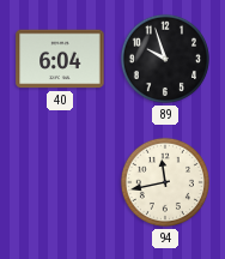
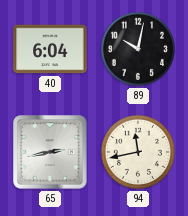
89: 9:57 -> 10:02 (138, 49)
65: none -> 2:43 (50, 152)
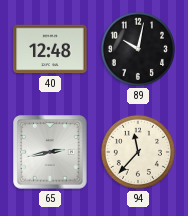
40: 6:04 -> 12:48 (50, 49)
94: 11:43 -> 11:37 (138, 152)
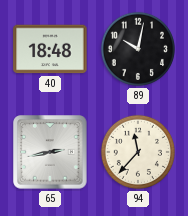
40: 12:48 -> 18:48 (50, 49)
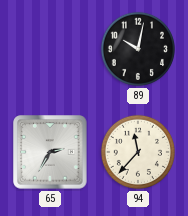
40: 18:48 -> none (50, 49)
65: 2:43 -> 2:35 (50, 152)
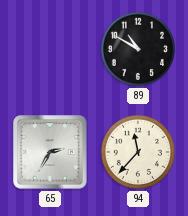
89: 10:02 -> 10:50 (138, 49)
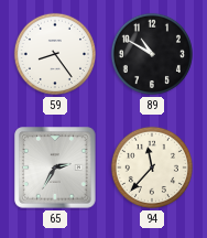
59: none -> 8:24 (55, 54)
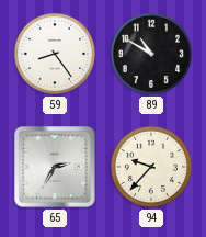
94: 11:37 -> 9:37 (151, 167)
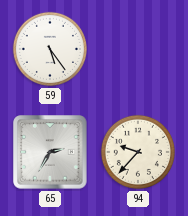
59: 8:24 -> 5:24 (50, 49)
89: 10:50 -> none (151, 54)
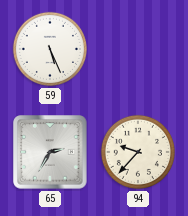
59: 5:24 -> 5:26 (50, 49)
